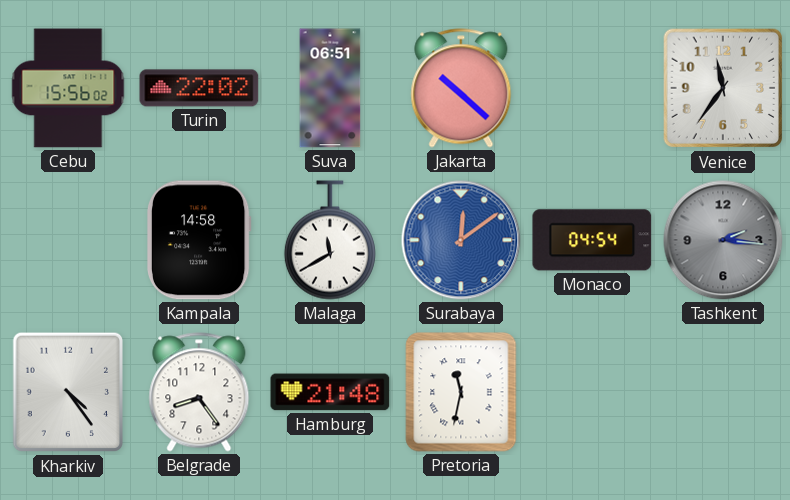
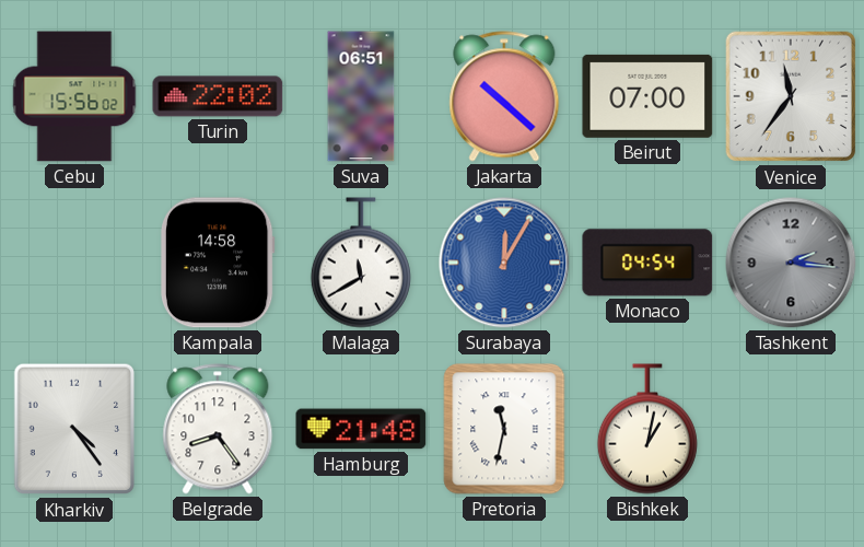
Beirut: none -> 07:00 (647, 96)
Surabaya: 12:09 -> 12:05 (504, 263)
Bishkek: none -> 1:02 (647, 429)
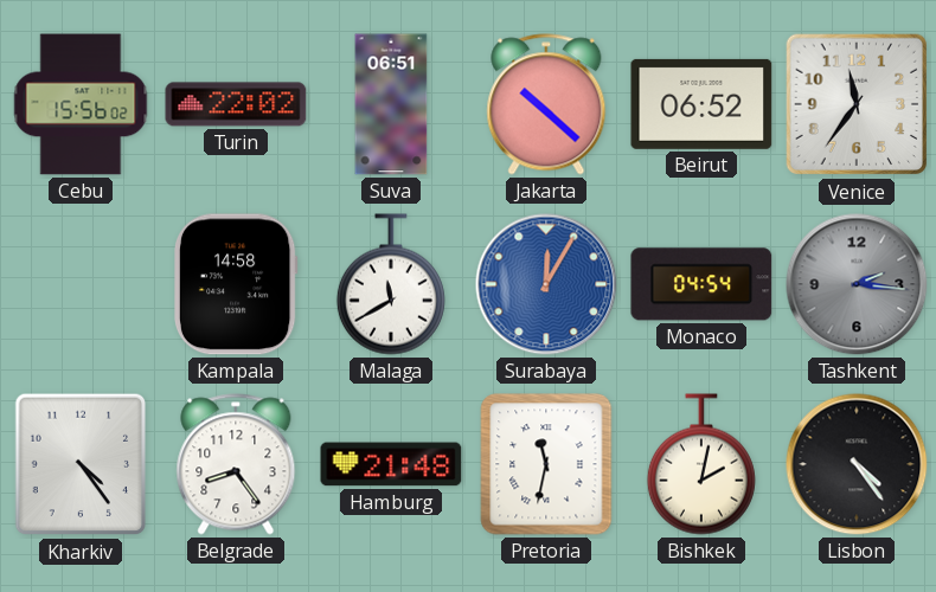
Beirut: 07:00 -> 06:52 (701, 104)
Bishkek: 1:02 -> 2:02 (701, 464)
Lisbon: none -> 4:24 (857, 464)
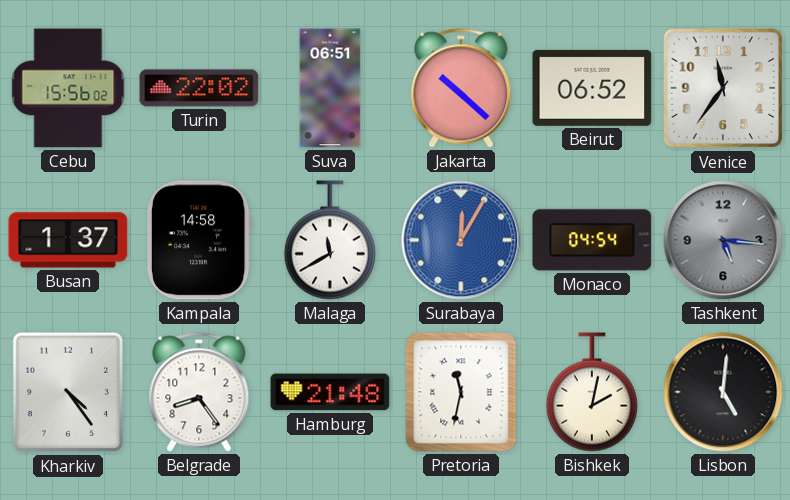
Busan: none -> 1:37 (68, 240)
Tashkent: 2:16 -> 5:16 (723, 240)
Lisbon: 4:24 -> 5:01 (723, 392)
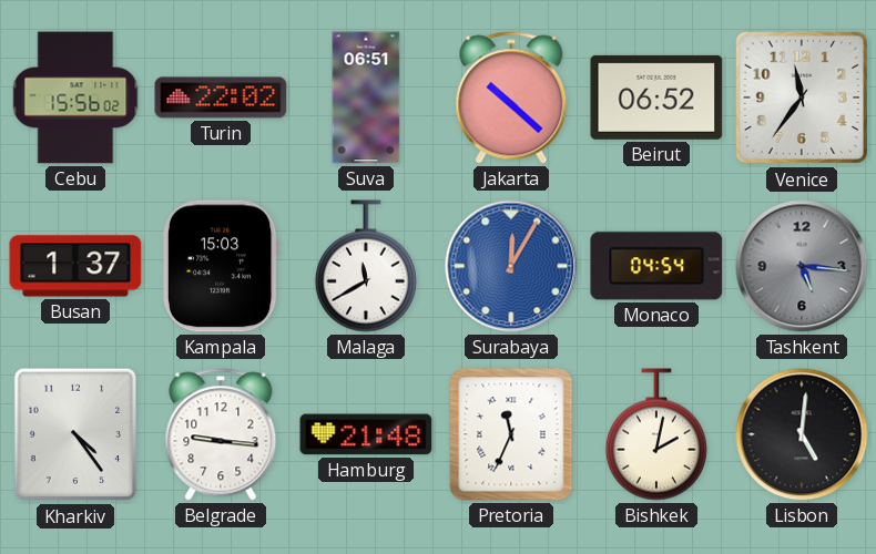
Kampala: 14:58 -> 15:03 (221, 266)
Belgrade: 8:24 -> 9:16 (221, 434)
Pretoria: 11:32 -> 11:34 (511, 434)
